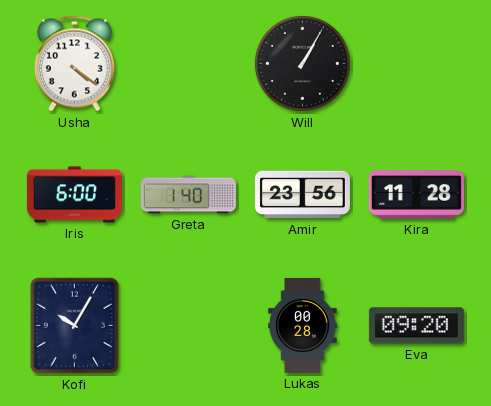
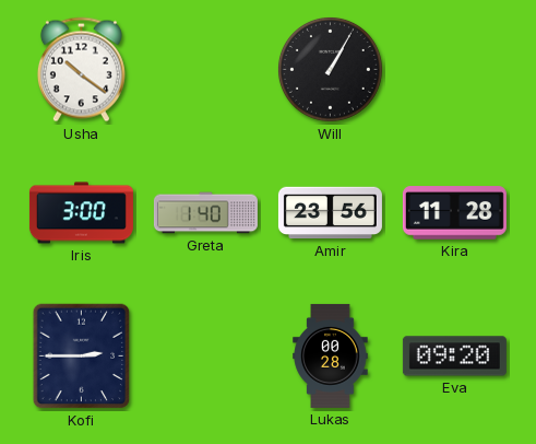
Usha: 4:21 -> 10:21 (81, 70)
Iris: 6:00 -> 3:00 (81, 213)
Kofi: 10:05 -> 2:45 (82, 357)
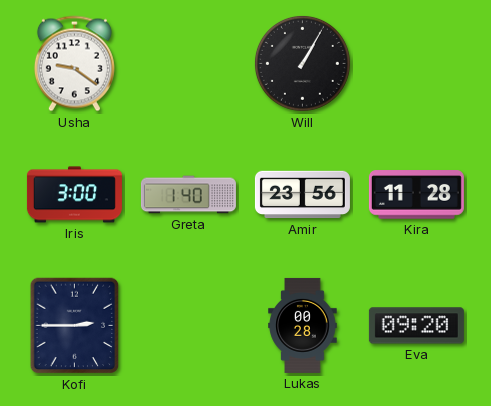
Usha: 10:21 -> 9:21 (74, 64)
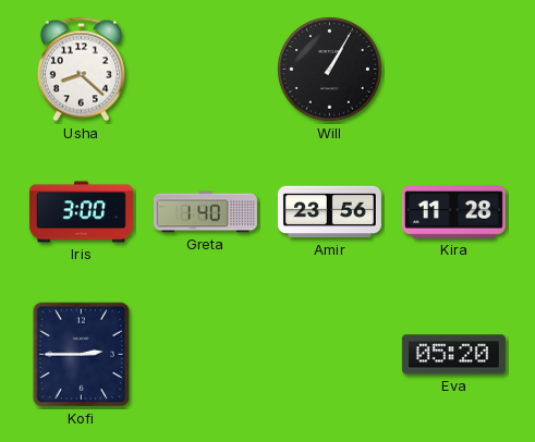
Usha: 9:21 -> 8:22 (81, 70)
Lukas: 00:28 -> none (303, 325)
Eva: 09:20 -> 05:20 (453, 355)
